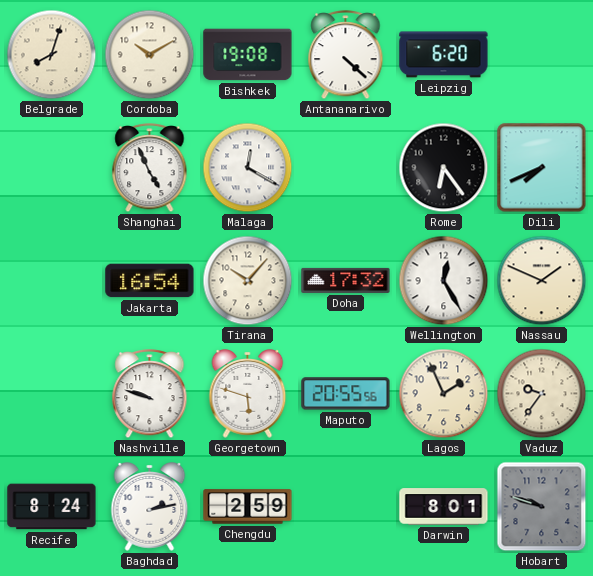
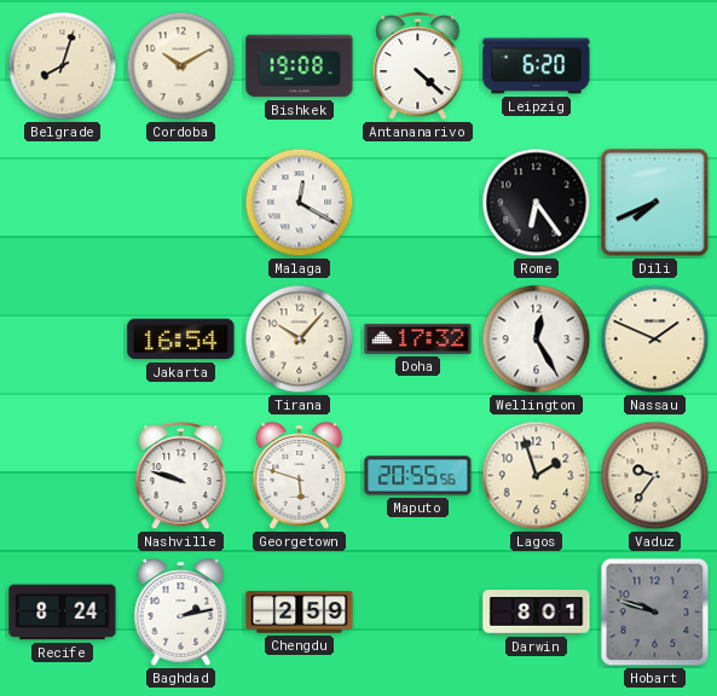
Shanghai: 4:56 -> none (150, 168)
Lagos: 1:56 -> 1:57 (537, 476)
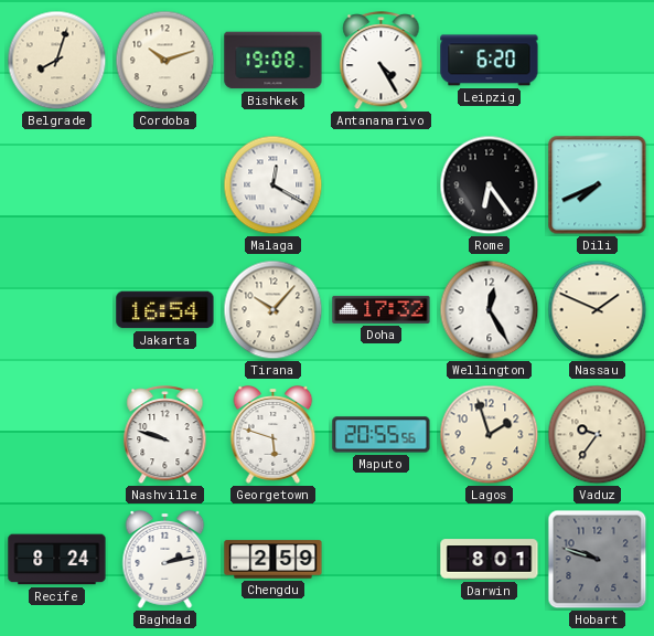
Cordoba: 10:10 -> 10:12 (165, 61)
Antananarivo: 4:22 -> 4:25 (382, 61)
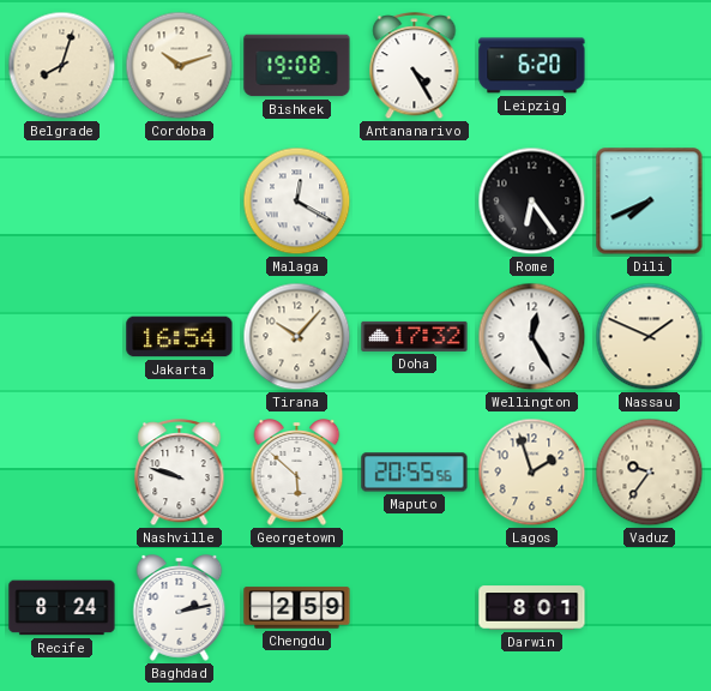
Georgetown: 5:48 -> 5:52 (297, 473)
Hobart: 9:48 -> none (598, 560)
